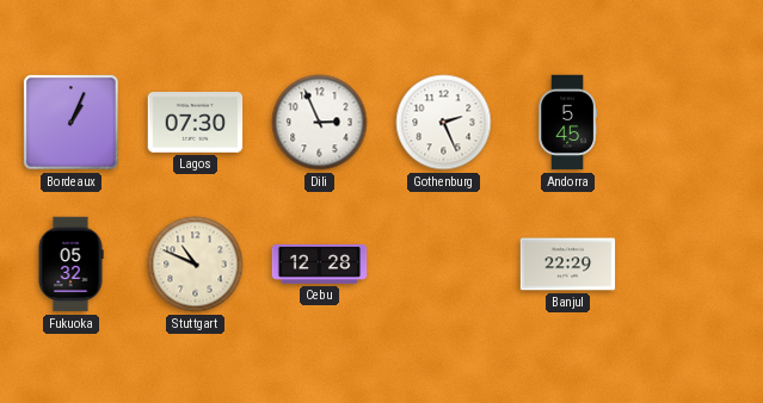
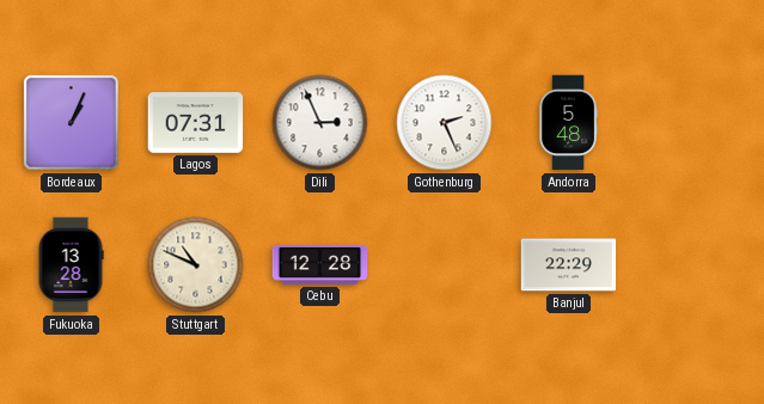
Lagos: 07:30 -> 07:31 (196, 123)
Andorra: 5:45 -> 5:48 (568, 123)
Fukuoka: 05:32 -> 13:28 (71, 265)
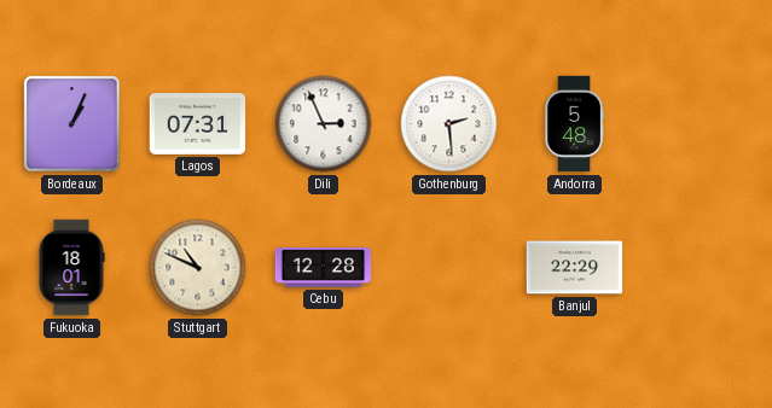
Gothenburg: 2:26 -> 2:29 (449, 124)
Fukuoka: 13:28 -> 18:01 (71, 268)
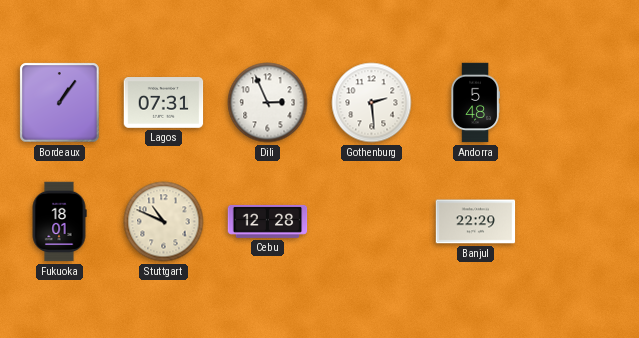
Bordeaux: 1:04 -> 1:06 (60, 103)
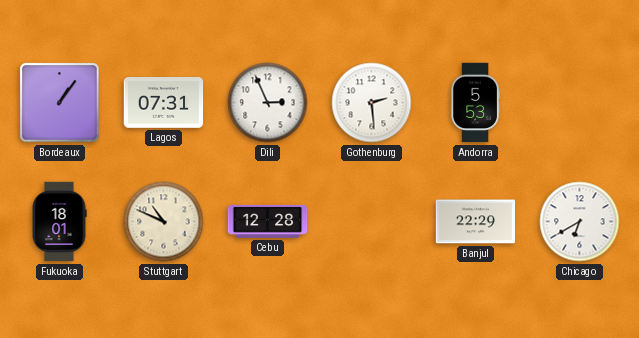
Andorra: 5:48 -> 5:53 (475, 103)
Chicago: none -> 6:40 (580, 222)
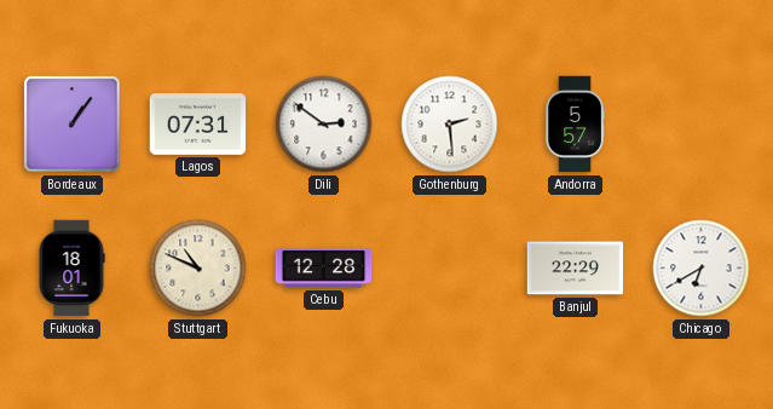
Dili: 2:56 -> 2:51 (324, 125)
Andorra: 5:53 -> 5:57 (575, 125)
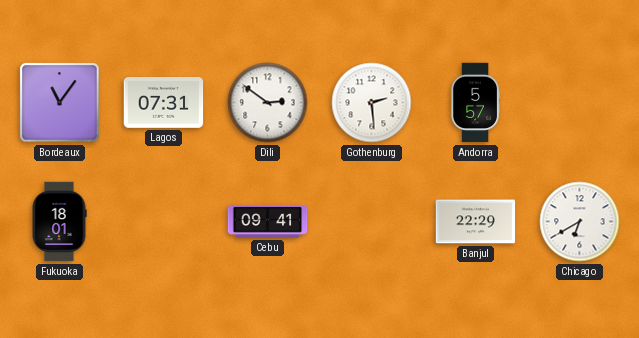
Bordeaux: 1:06 -> 11:06 (60, 103)
Stuttgart: 10:49 -> none (198, 269)
Cebu: 12:28 -> 09:41 (268, 221)
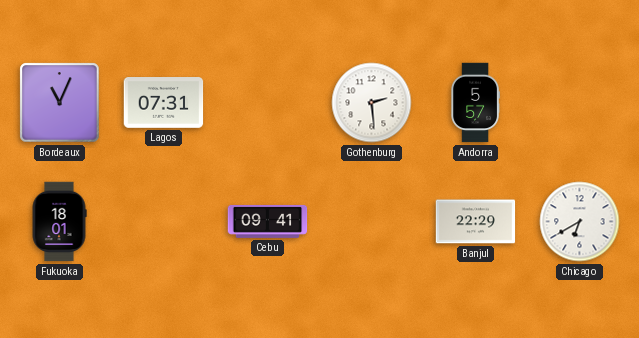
Bordeaux: 11:06 -> 11:04 (60, 103)
Dili: 2:51 -> none (268, 103)
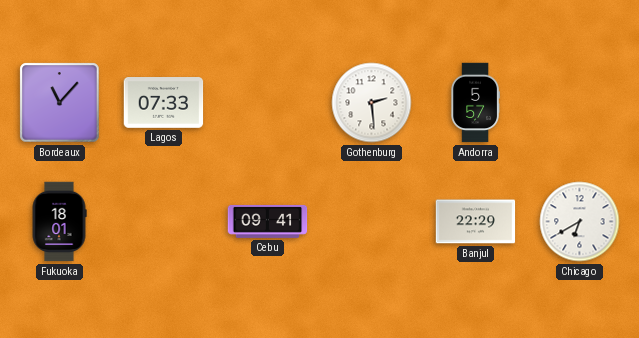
Bordeaux: 11:04 -> 11:07 (60, 103)
Lagos: 07:31 -> 07:33 (164, 103)
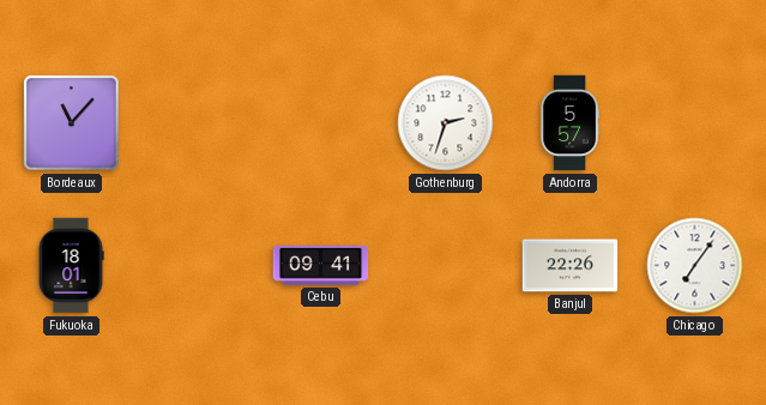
Lagos: 07:33 -> none (164, 103)
Gothenburg: 2:29 -> 2:33 (446, 123)
Banjul: 22:29 -> 22:26 (571, 266)
Chicago: 6:40 -> 7:06 (695, 266)
